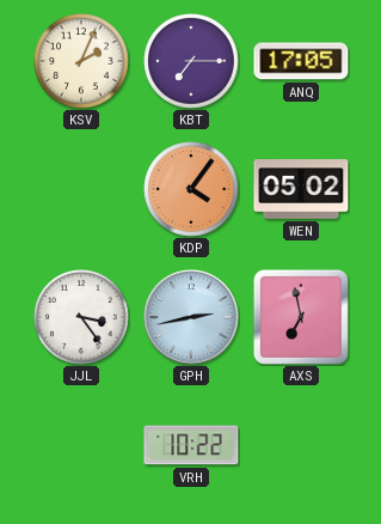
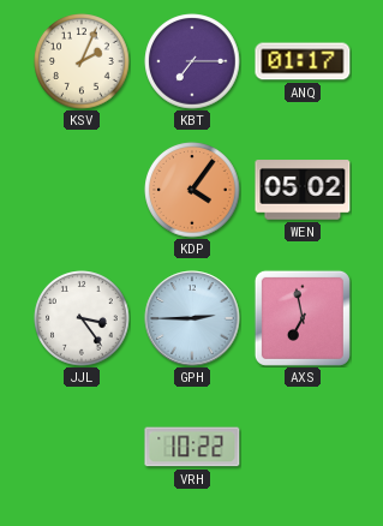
ANQ: 17:05 -> 01:17 (303, 61)
GPH: 2:43 -> 2:45 (192, 318)
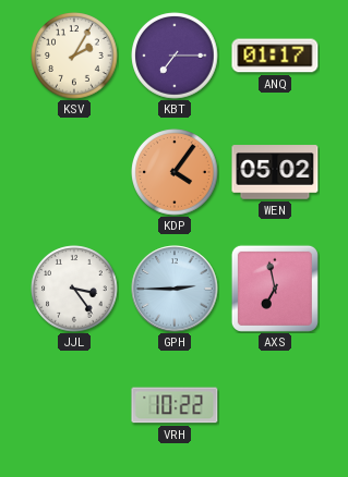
KSV: 2:04 -> 2:05 (74, 56)
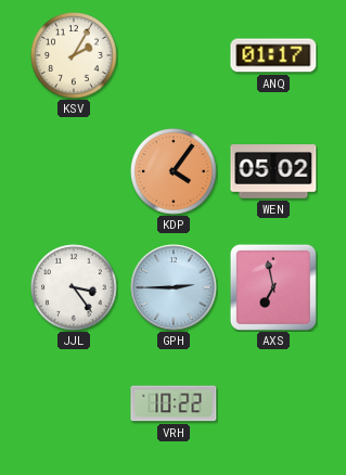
KBT: 7:15 -> none (175, 56)
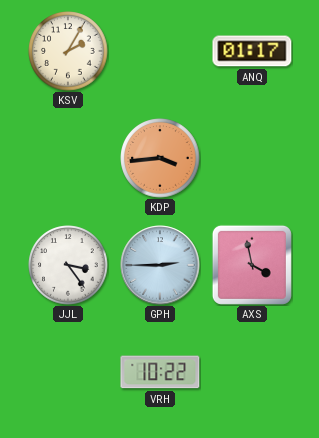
KDP: 4:06 -> 3:44 (160, 158)
WEN: 05:02 -> none (273, 171)
AXS: 6:58 -> 3:58 (252, 265)
